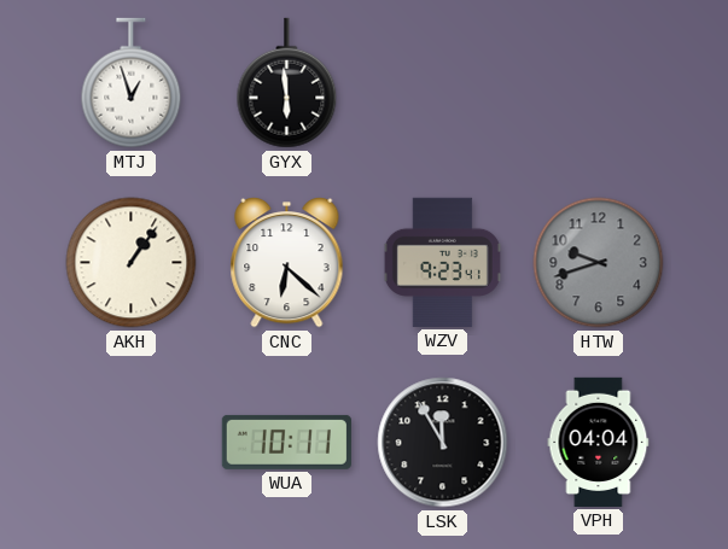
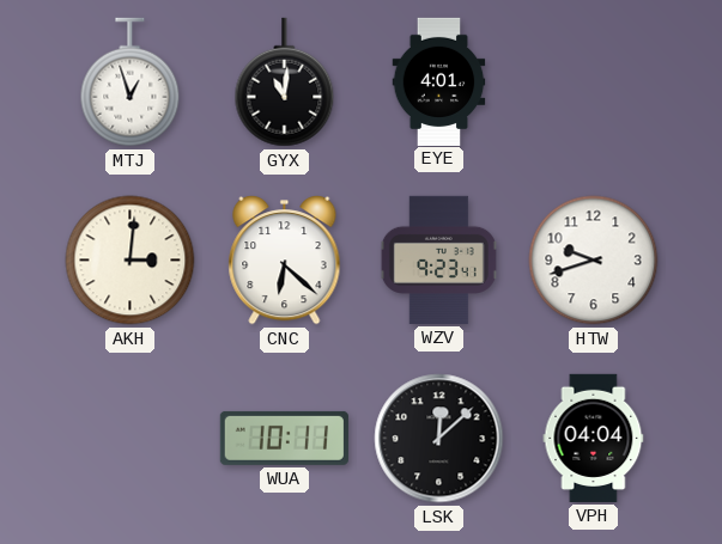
GYX: 5:59 -> 11:01 (285, 82)
EYE: none -> 4:01 (439, 81)
AKH: 1:06 -> 3:01 (131, 261)
HTW dial: grey -> white (594, 261)
LSK: 11:55 -> 12:08 (439, 439)
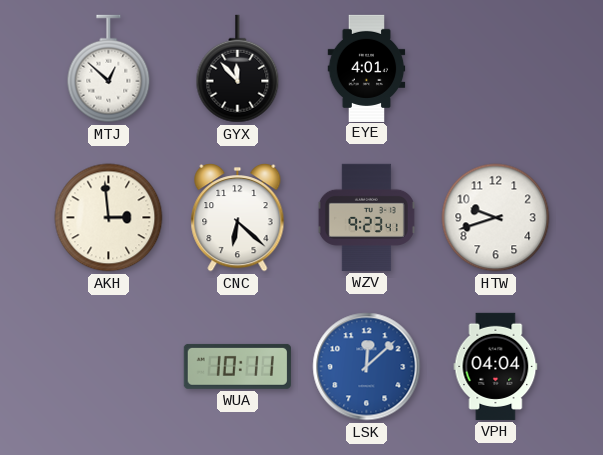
MTJ: 12:57 -> 12:52 (109, 69)
GYX: 11:01 -> 11:53 (238, 69)
AKH: 3:01 -> 2:59 (109, 218)
LSK dial: black -> blue (367, 367)
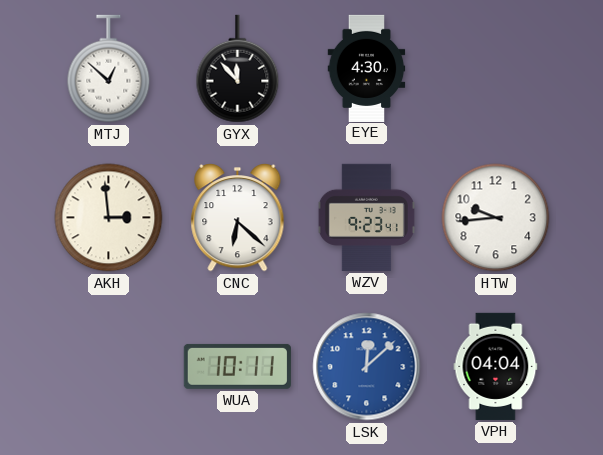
EYE: 4:01 -> 4:30 (367, 68)
HTW: 9:42 -> 9:44 (496, 218)
